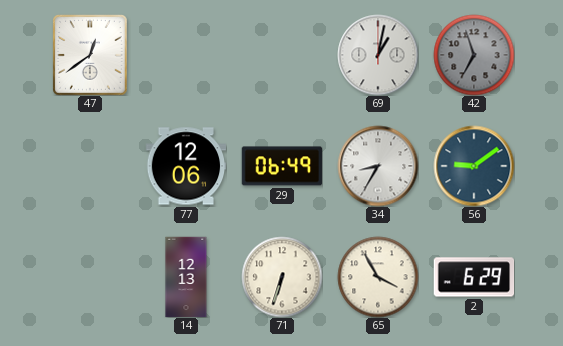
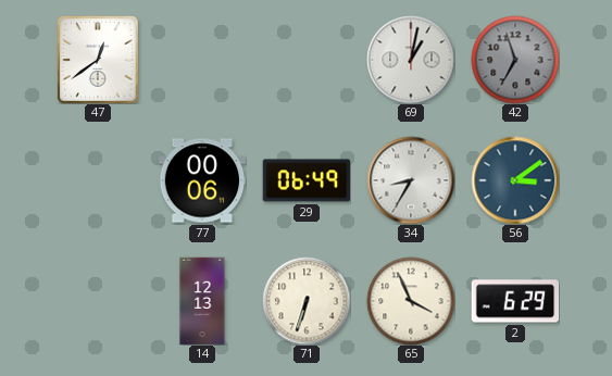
77: 12:06 -> 00:06 (202, 180)
56: 9:09 -> 3:09 (515, 180)
65: 3:55 -> 3:56 (411, 301)
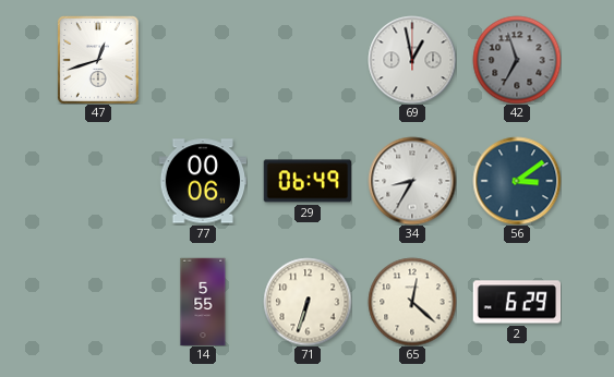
47: 12:39 -> 12:42 (99, 60)
69: 1:02 -> 12:58 (412, 60)
14: 12:13 -> 5:55 (203, 302)
65: 3:56 -> 12:22 (412, 302)
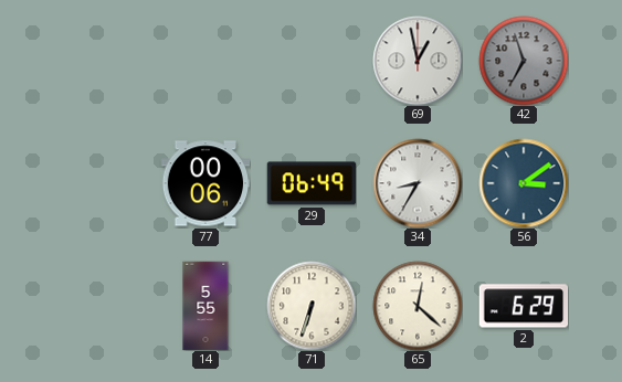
47: 12:42 -> none (99, 60)
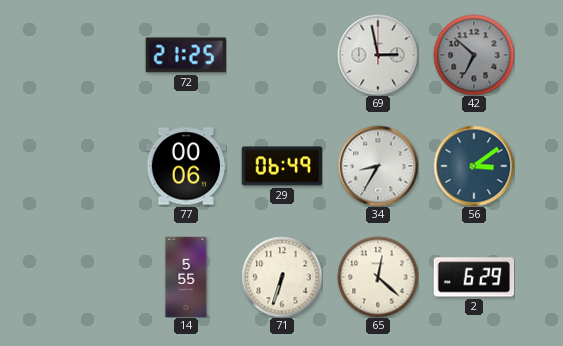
72: none -> 21:25 (185, 55)
69: 12:58 -> 2:58 (378, 55)
42: 6:57 -> 6:52 (474, 55)
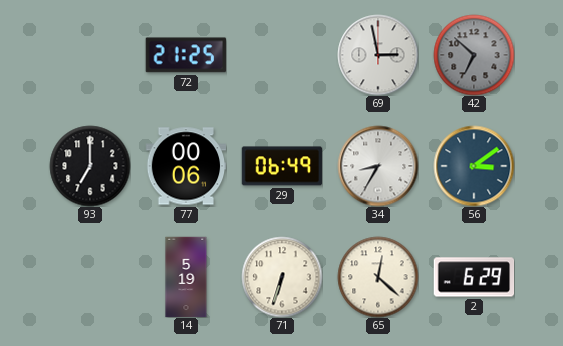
93: none -> 7:00 (90, 166)
14: 5:55 -> 5:19 (186, 277)
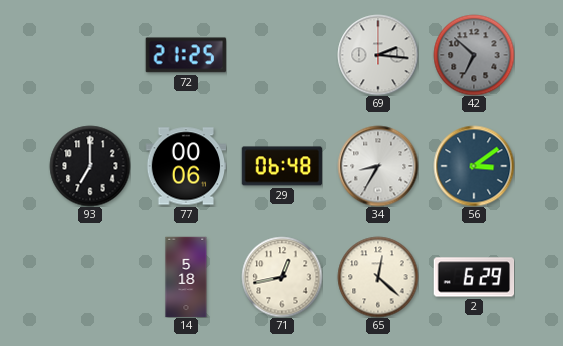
69: 2:58 -> 2:16 (378, 55)
29: 06:49 -> 06:48 (282, 166)
14: 5:19 -> 5:18 (186, 277)
71: 6:33 -> 12:43 (282, 277)
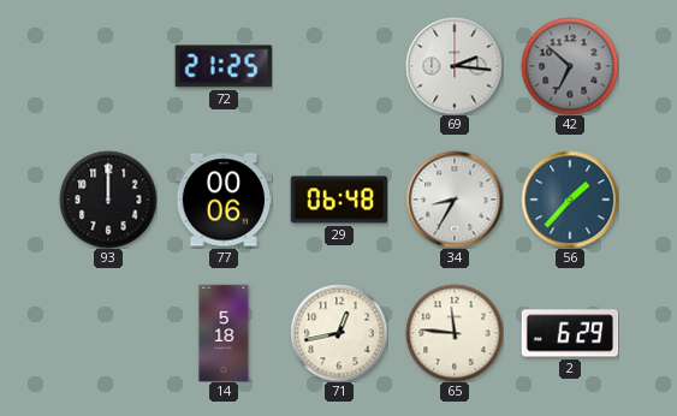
93: 7:00 -> 12:00 (108, 200)
56: 3:09 -> 1:37 (570, 200)
65: 12:22 -> 11:46 (455, 333)
